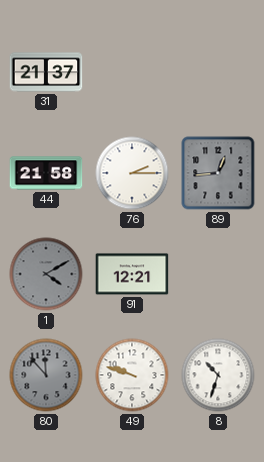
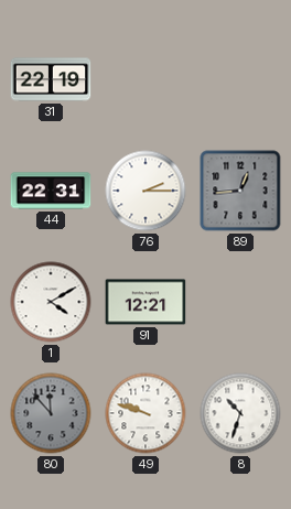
31: 21:37 -> 22:19 (51, 79)
44: 21:58 -> 22:31 (51, 191)
1 dial: grey -> white (51, 302)
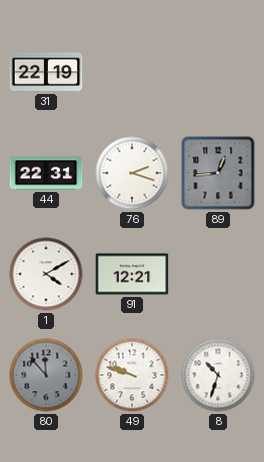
76: 2:15 -> 2:18 (132, 173)
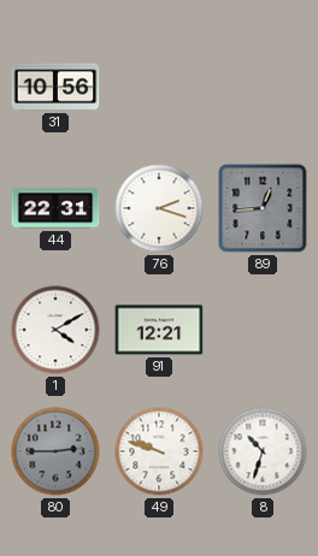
31: 22:19 -> 10:56 (55, 87)
80: 11:53 -> 2:45 (55, 451)
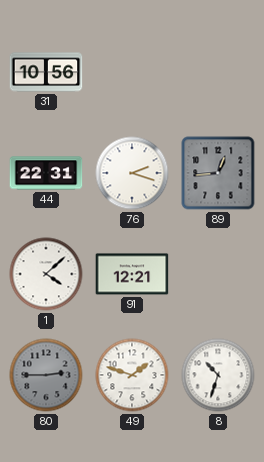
1: 4:10 -> 4:08 (46, 274)
49: 9:48 -> 1:48 (132, 375)
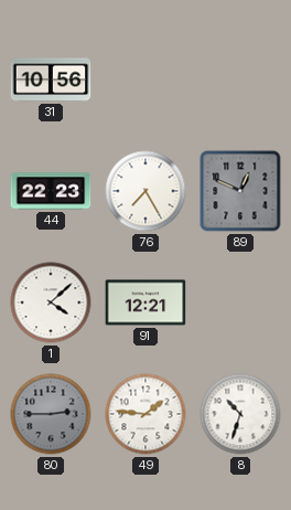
44: 22:31 -> 22:23 (51, 191)
76: 2:18 -> 7:25 (145, 191)
89: 12:44 -> 12:49 (240, 191)
49: 1:48 -> 1:46 (145, 414)
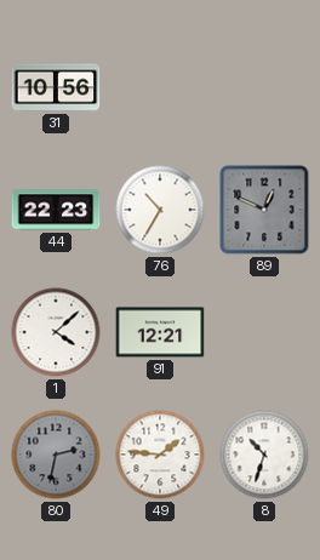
76: 7:25 -> 10:35 (160, 210)
80: 2:45 -> 2:32 (56, 455)
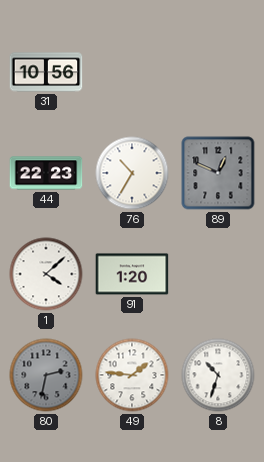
91: 12:21 -> 1:20 (132, 274)
